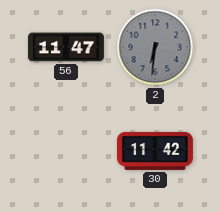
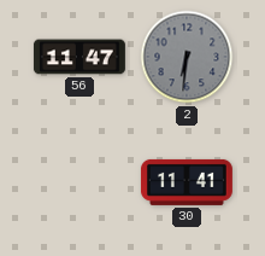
30: 11:42 -> 11:41 (187, 182)
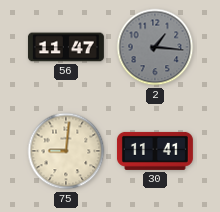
2: 6:31 -> 1:16 (155, 47)
75: none -> 9:01 (66, 151)
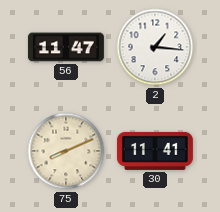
2 dial: grey -> white (155, 47)
75: 9:01 -> 8:11 (66, 151)
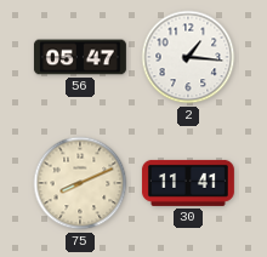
56: 11:47 -> 05:47 (80, 57)
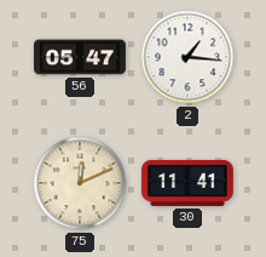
75: 8:11 -> 12:11 (80, 183)
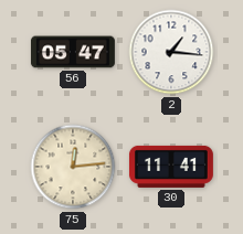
75: 12:11 -> 12:14 (73, 167)
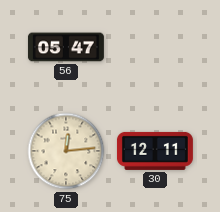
2: 1:16 -> none (171, 52)
30: 11:41 -> 12:11 (155, 151)
